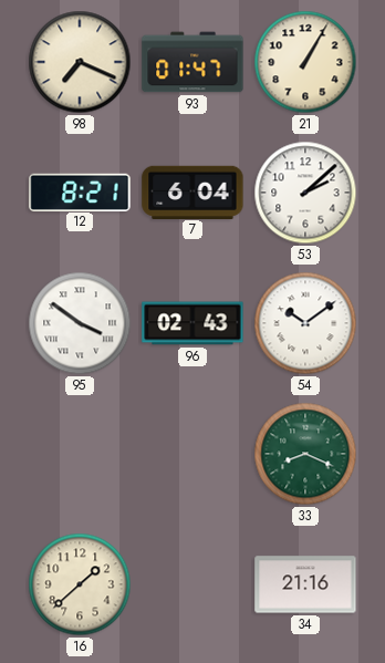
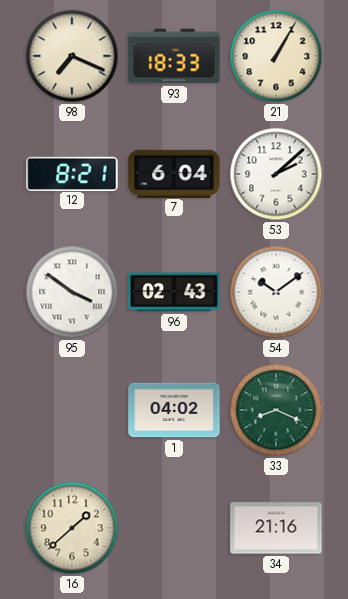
93: 01:47 -> 18:33 (174, 56)
1: none -> 04:02 (174, 410)
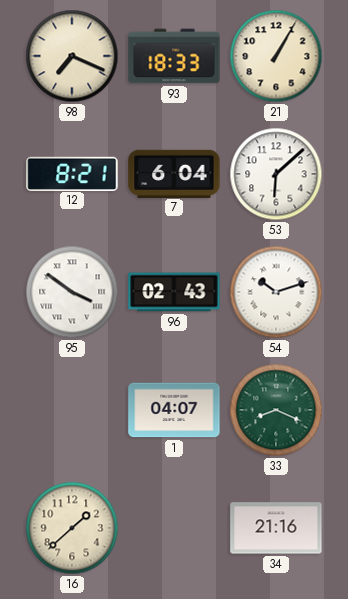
53: 2:08 -> 6:08 (276, 174)
54: 10:09 -> 10:12 (276, 292)
1: 04:02 -> 04:07 (174, 410)
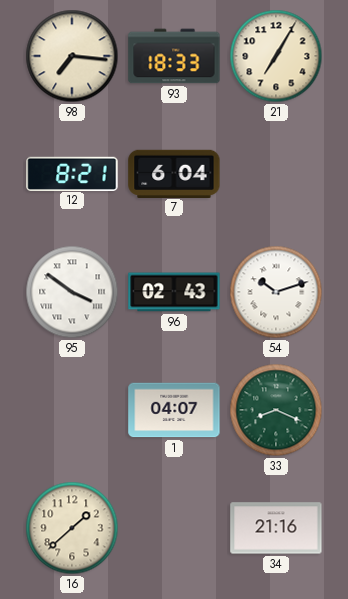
98: 7:19 -> 7:16 (72, 56)
21: 1:05 -> 7:05 (276, 56)
53: 6:08 -> none (276, 174)
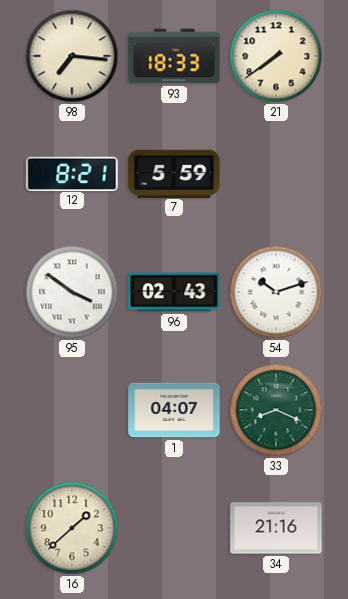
21: 7:05 -> 7:39 (276, 56)
7: 6:04 -> 5:59 (174, 173)
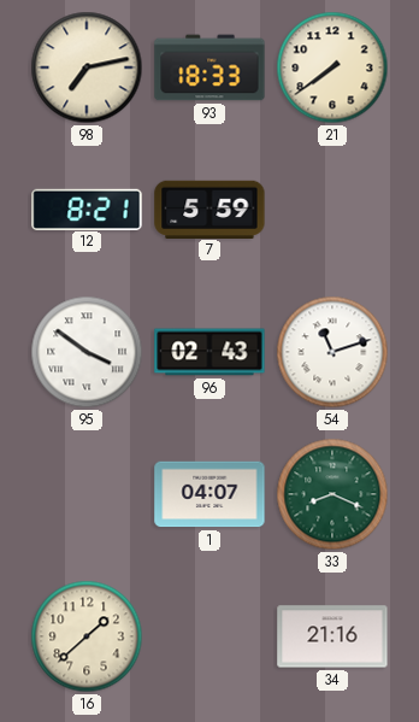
98: 7:16 -> 7:13 (87, 67)
54: 10:12 -> 11:12 (332, 352)
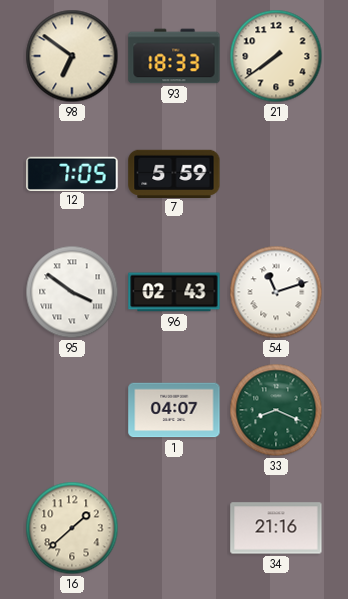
98: 7:13 -> 6:51 (72, 56)
12: 8:21 -> 7:05 (72, 173)
